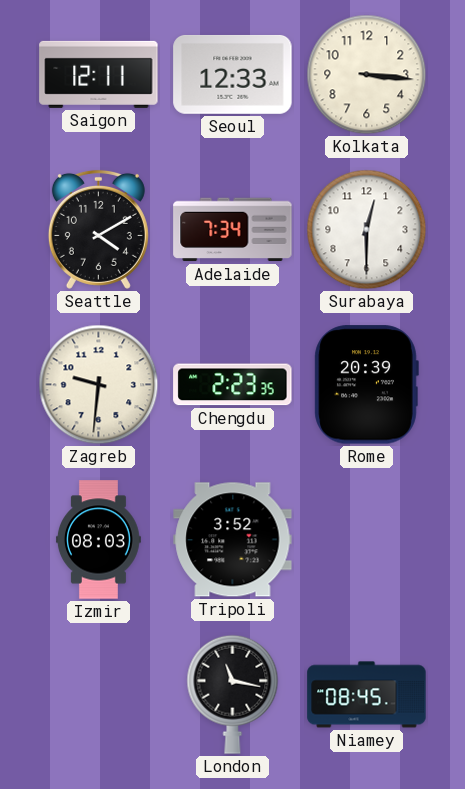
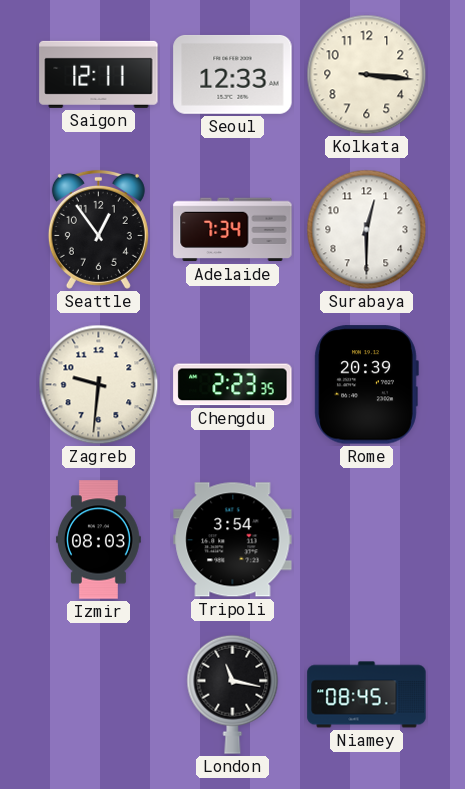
Seattle: 4:10 -> 12:54 (98, 229)
Tripoli: 3:52 -> 3:54 (233, 540)
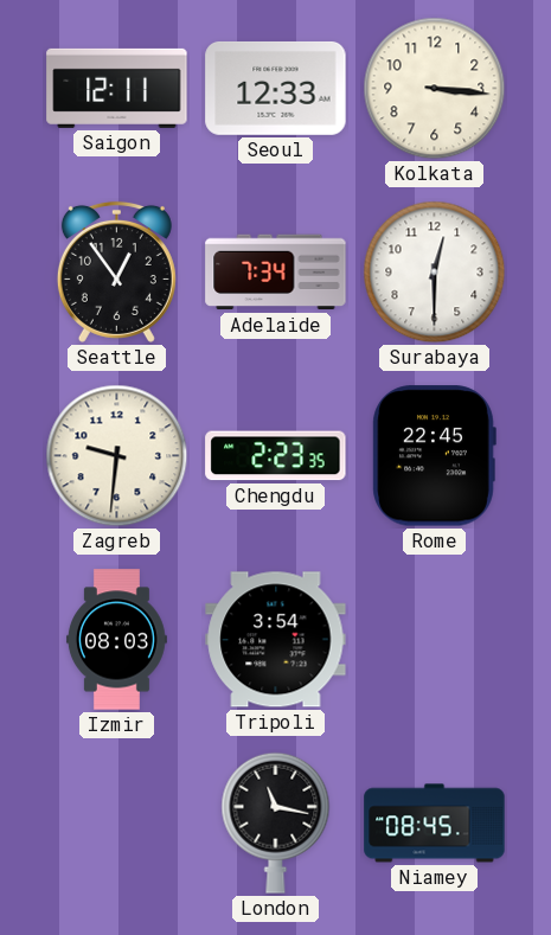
Rome: 20:39 -> 22:45 (434, 456)
